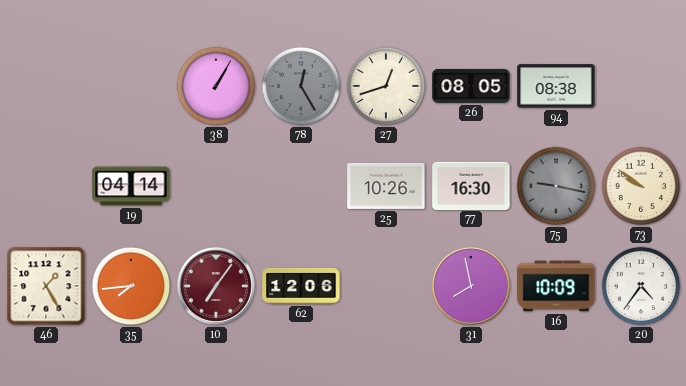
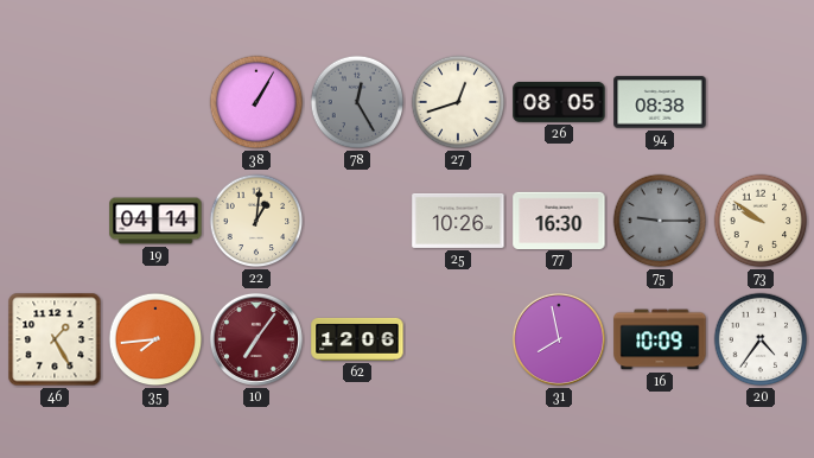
22: none -> 1:01 (256, 221)
75: 9:17 -> 9:15 (660, 221)
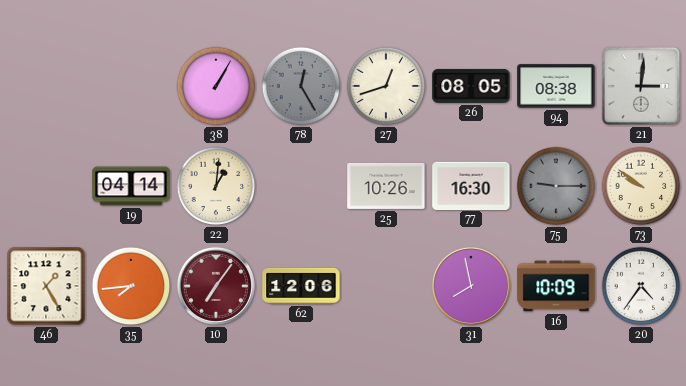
21: none -> 3:01 (641, 86)
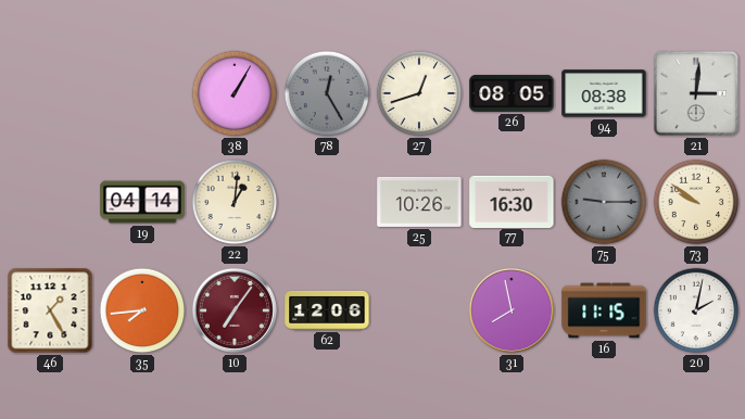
16: 10:09 -> 11:15 (604, 310)
20: 4:36 -> 2:02 (696, 310)
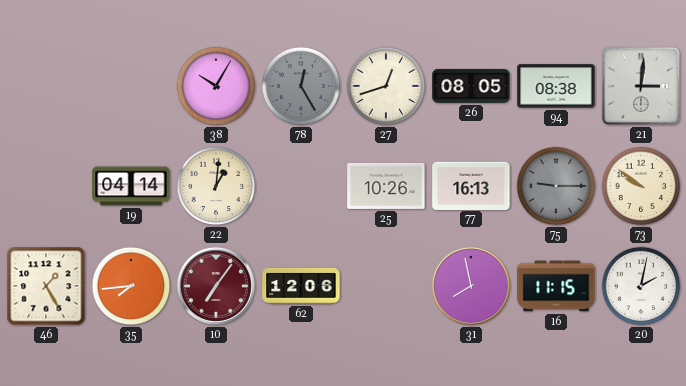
38: 1:05 -> 10:05 (216, 86)
77: 16:30 -> 16:13 (471, 185)
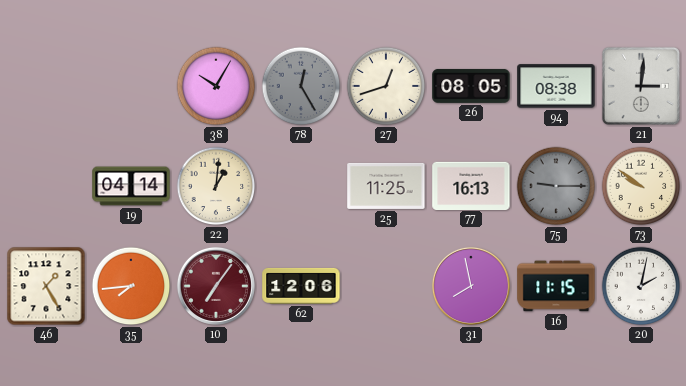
25: 10:26 -> 11:25 (386, 186)
